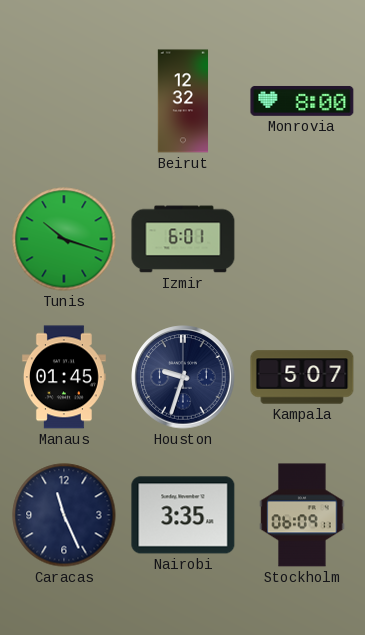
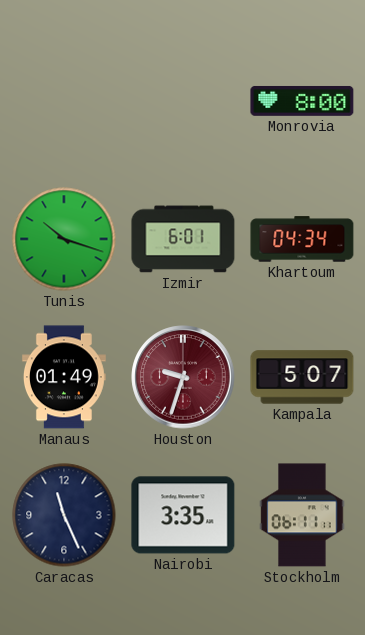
Beirut: 12:32 -> none (183, 101)
Khartoum: none -> 04:34 (302, 239)
Manaus: 01:45 -> 01:49 (64, 377)
Houston dial: navy -> burgundy (183, 377)
Stockholm: 06:09 -> 06:11 (302, 515)
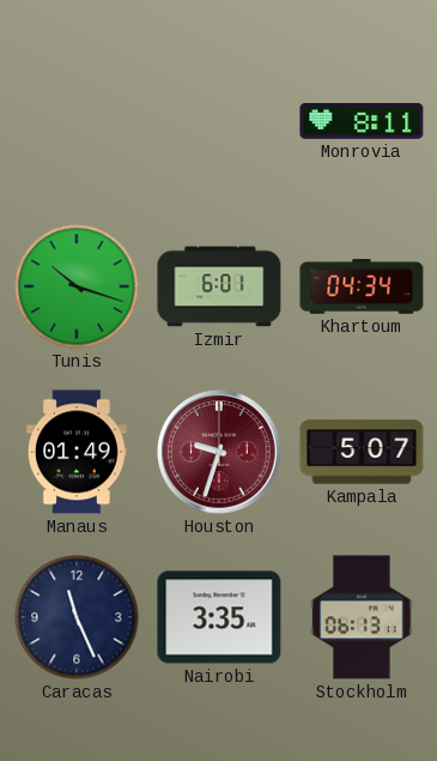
Monrovia: 8:00 -> 8:11 (362, 121)
Stockholm: 06:11 -> 06:13 (362, 617)
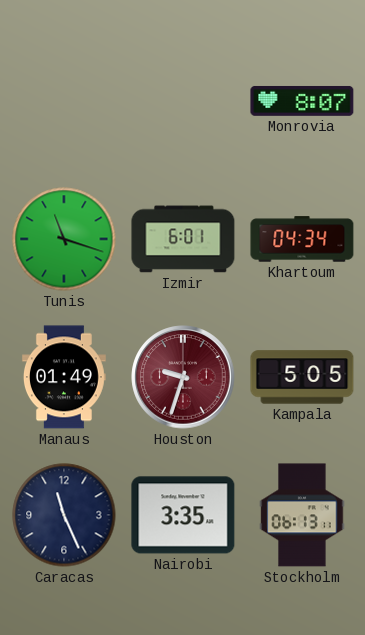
Monrovia: 8:11 -> 8:07 (302, 101)
Tunis: 10:18 -> 11:18 (64, 239)
Kampala: 5:07 -> 5:05 (302, 377)
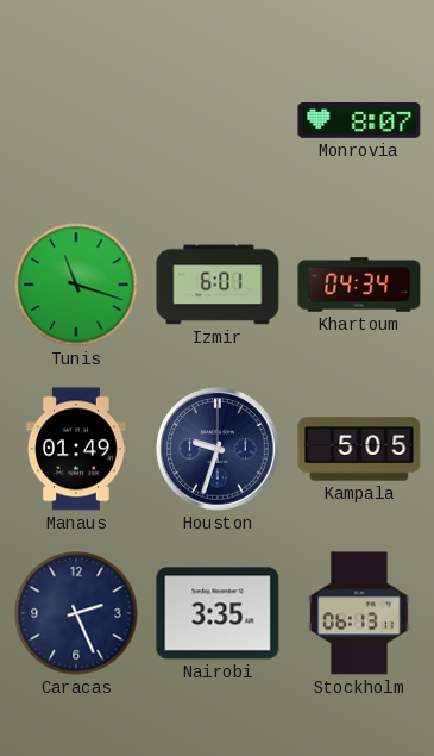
Houston dial: burgundy -> navy (218, 449)
Caracas: 11:26 -> 2:26 (76, 613)
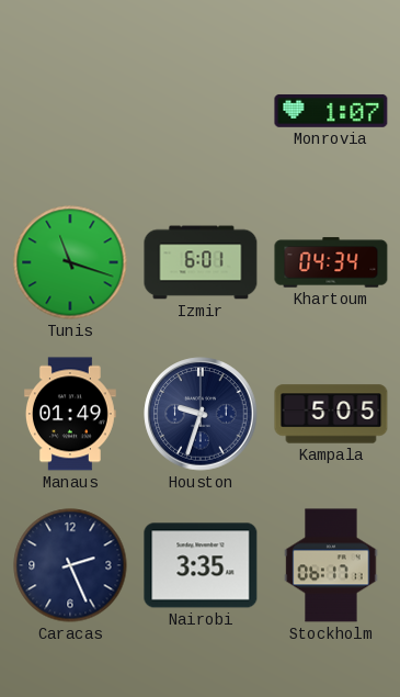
Monrovia: 8:07 -> 1:07 (331, 111)
Stockholm: 06:13 -> 06:17 (331, 565)
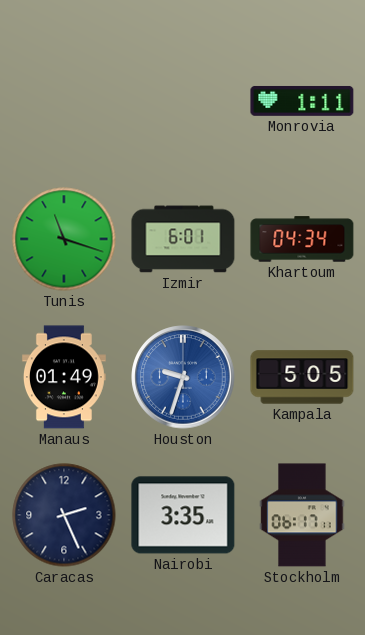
Monrovia: 1:07 -> 1:11 (302, 101)
Houston dial: navy -> blue (183, 377)
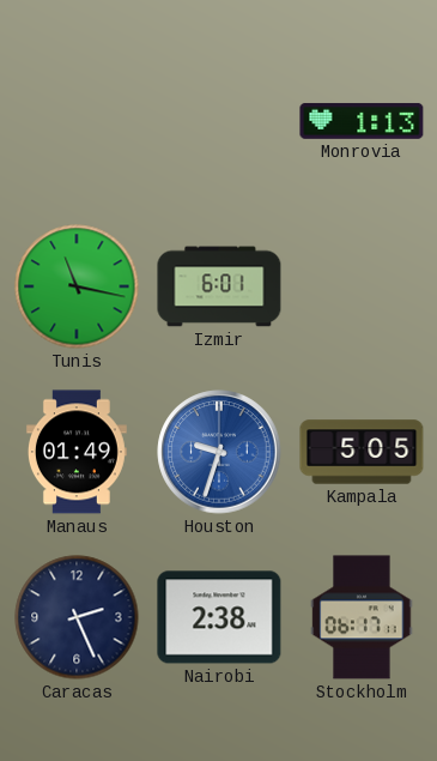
Monrovia: 1:11 -> 1:13 (362, 121)
Tunis: 11:18 -> 11:17 (77, 286)
Khartoum: 04:34 -> none (302, 239)
Nairobi: 3:35 -> 2:38 (219, 617)
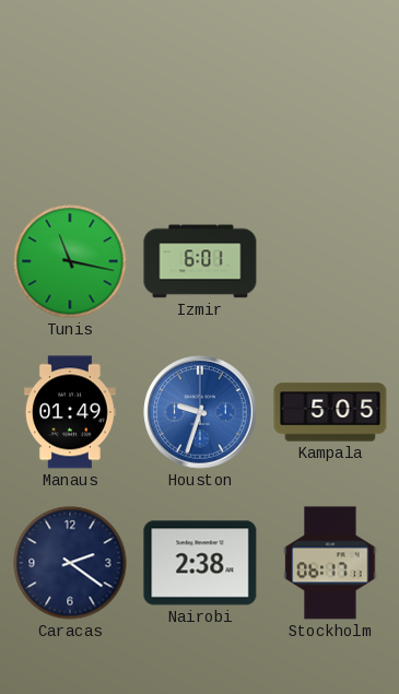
Monrovia: 1:13 -> none (362, 121)
Caracas: 2:26 -> 2:21 (70, 563)
